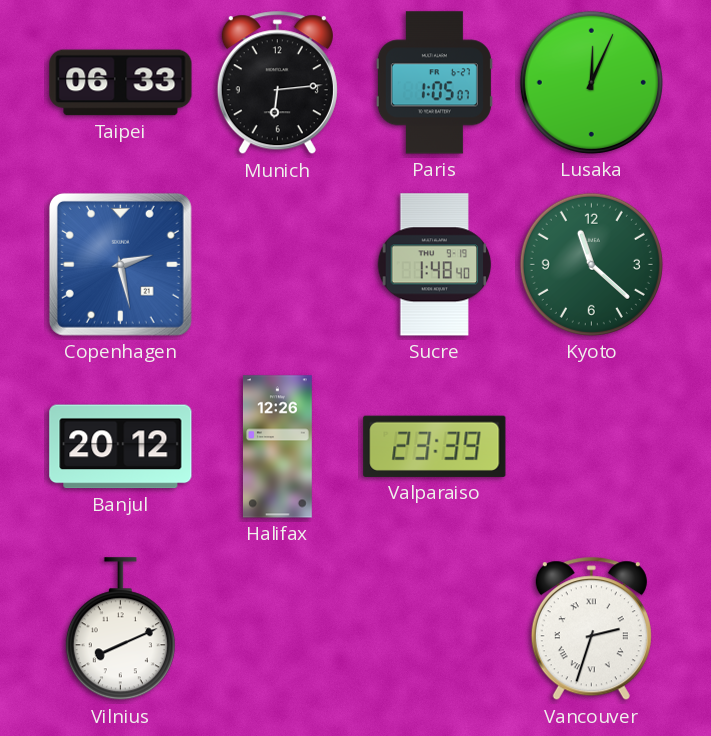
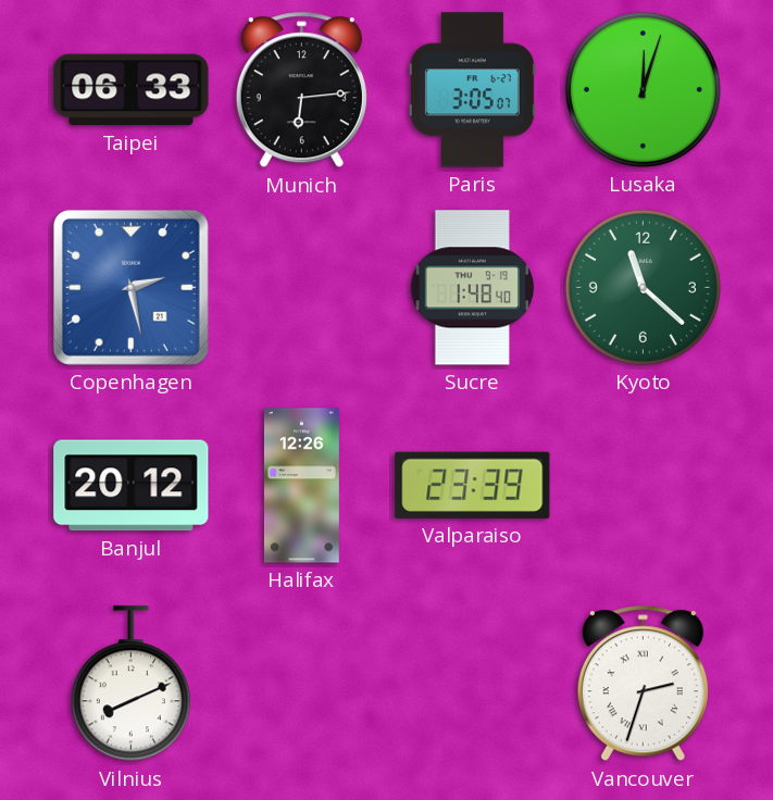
Paris: 1:05 -> 3:05 (472, 90)
Lusaka: 12:04 -> 12:03 (643, 89)
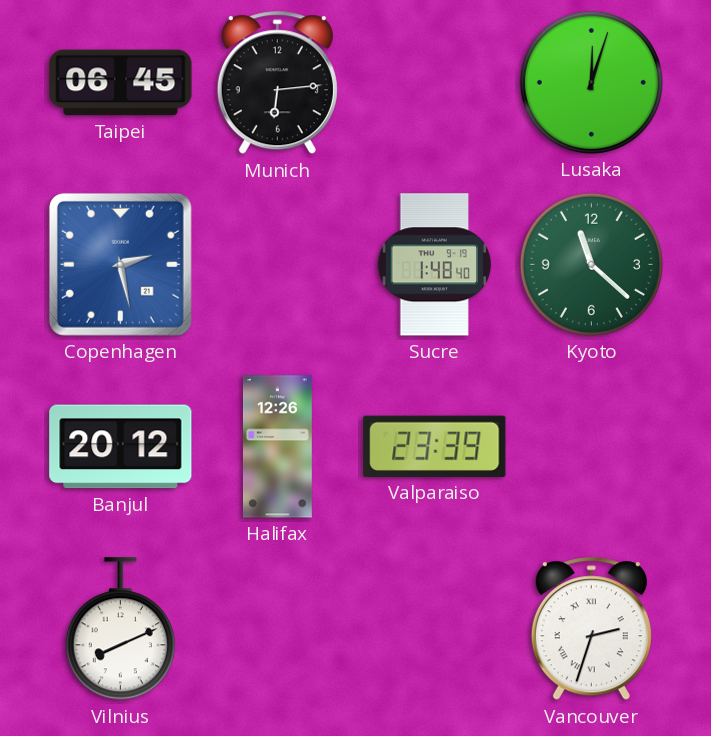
Taipei: 06:33 -> 06:45 (121, 83)
Paris: 3:05 -> none (472, 90)
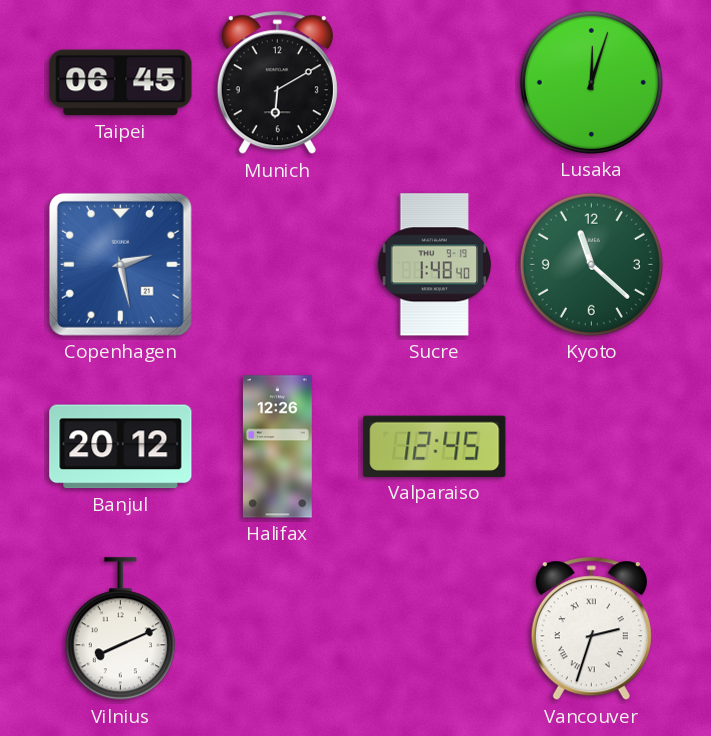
Munich: 6:14 -> 6:10 (277, 83)
Valparaiso: 23:39 -> 12:45 (435, 446)
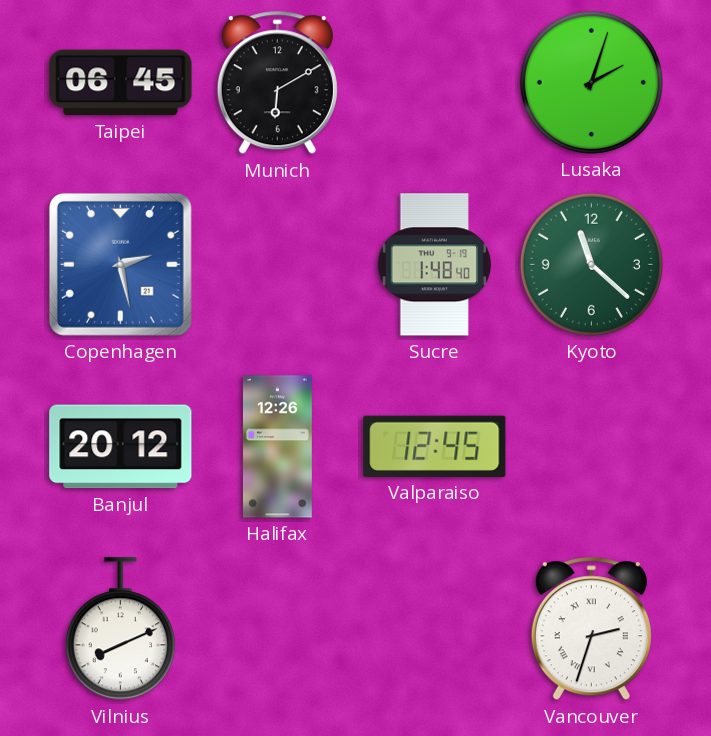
Lusaka: 12:03 -> 2:03 (591, 82)
